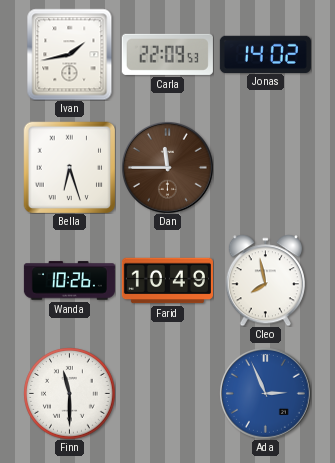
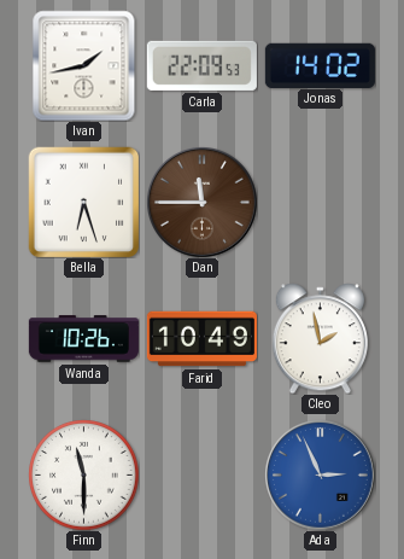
Cleo: 7:58 -> 1:58 (320, 338)
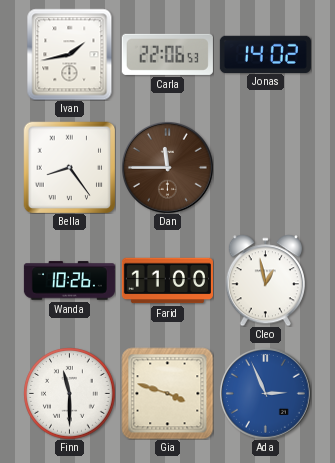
Carla: 22:09 -> 22:06 (167, 54)
Bella: 6:27 -> 8:24 (69, 167)
Farid: 10:49 -> 11:00 (167, 281)
Cleo: 1:58 -> 12:58 (265, 280)
Gia: none -> 3:48 (167, 393)
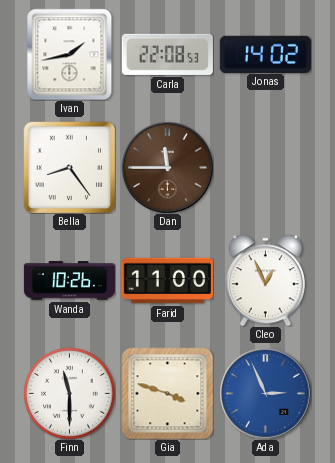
Carla: 22:06 -> 22:08 (167, 54)
Cleo: 12:58 -> 12:56 (265, 280)
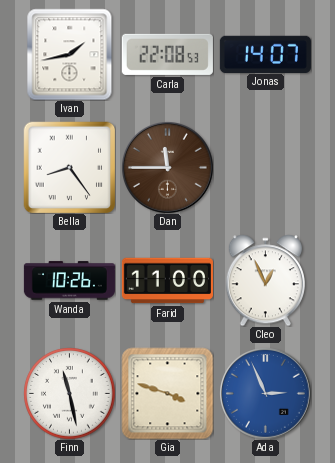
Jonas: 14:02 -> 14:07 (265, 54)
Finn: 11:30 -> 11:28 (69, 393)
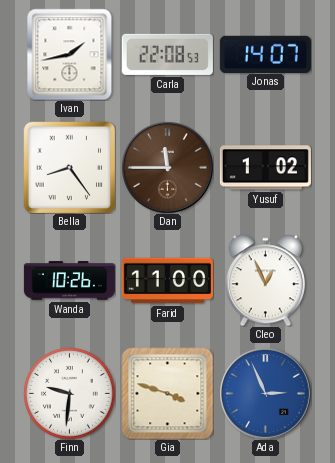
Yusuf: none -> 1:02 (265, 168)
Finn: 11:28 -> 9:31 (69, 393)
